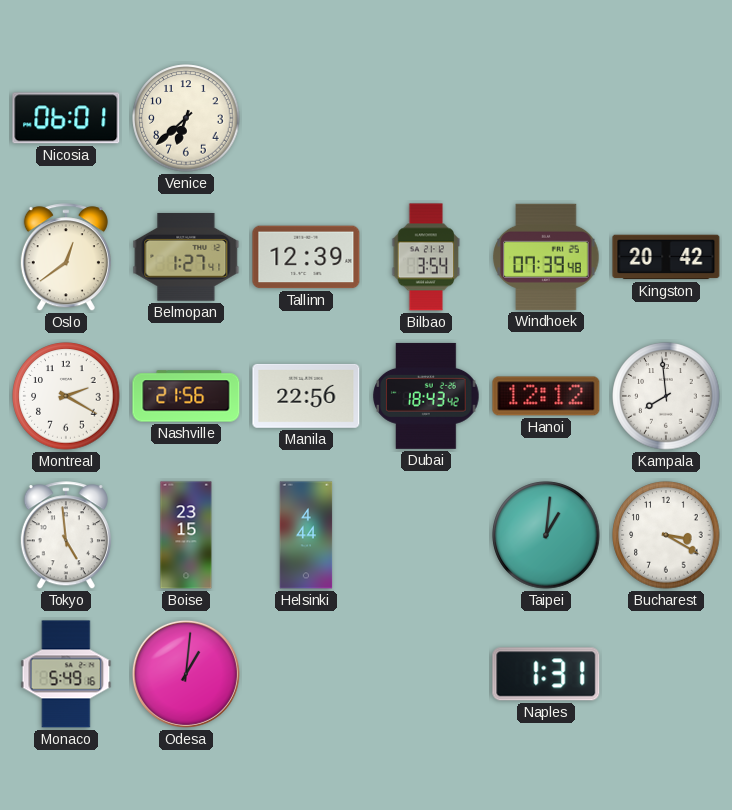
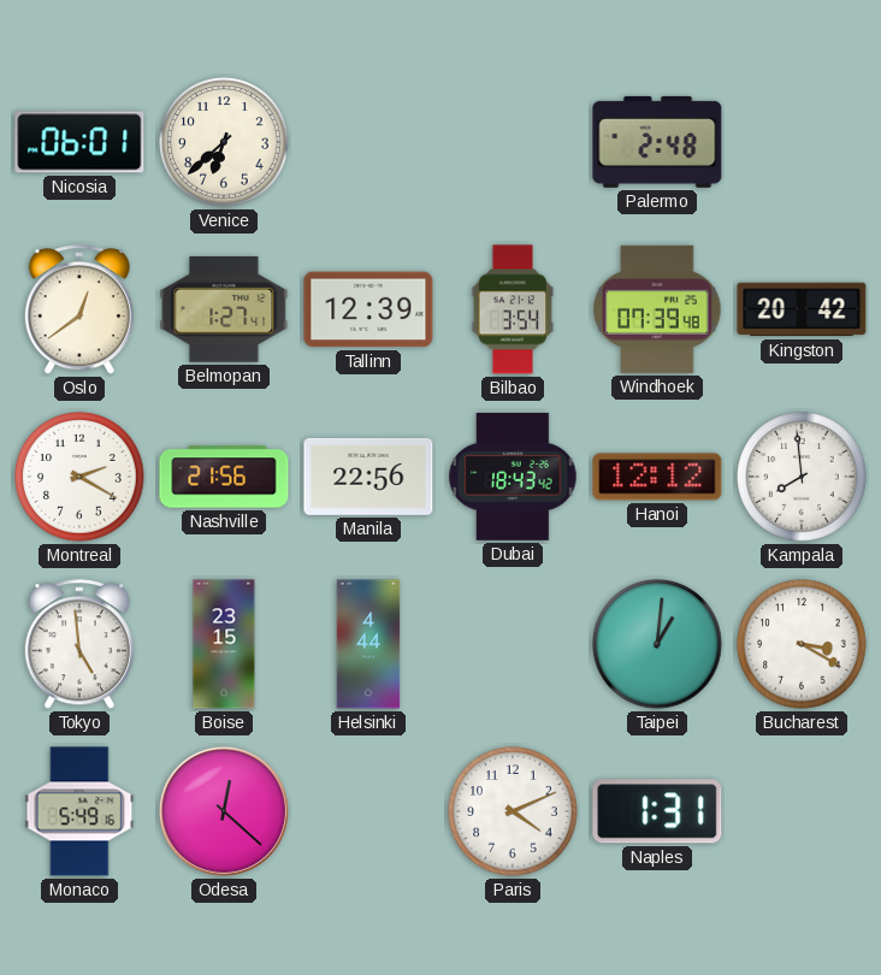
Palermo: none -> 2:48 (657, 142)
Odesa: 1:01 -> 12:22 (224, 811)
Paris: none -> 4:11 (513, 811)
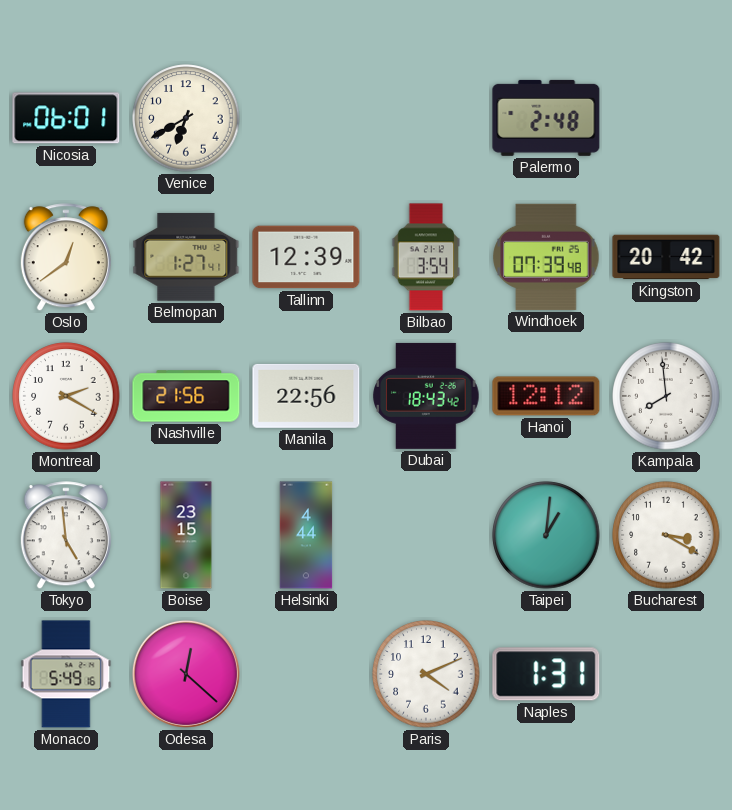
Venice: 6:38 -> 6:40 (186, 118)
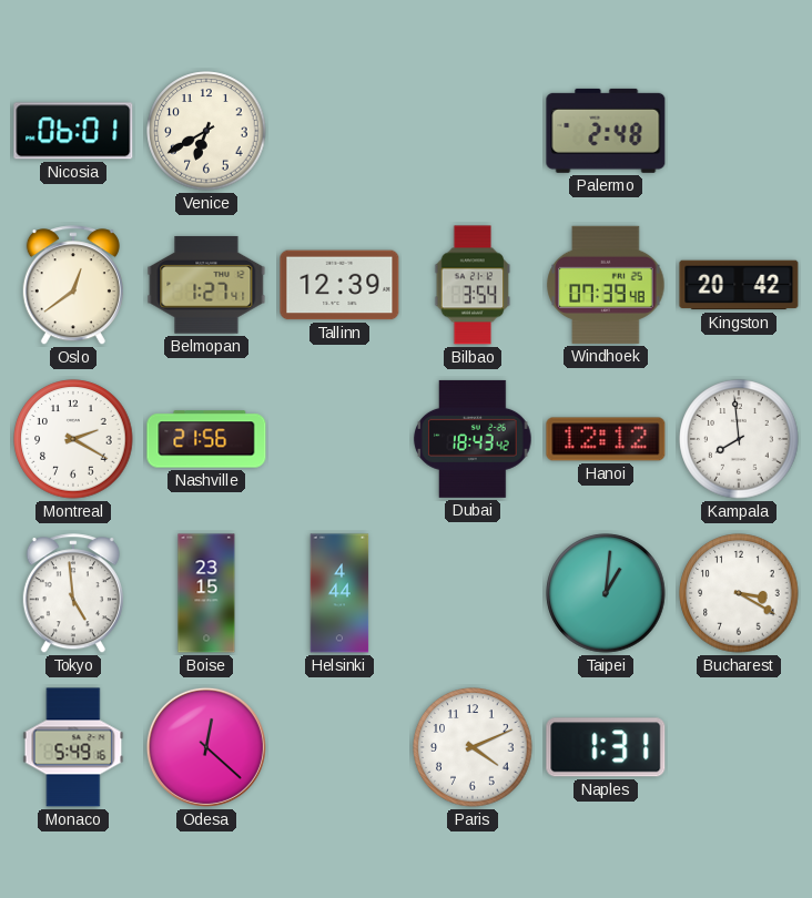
Manila: 22:56 -> none (306, 396)
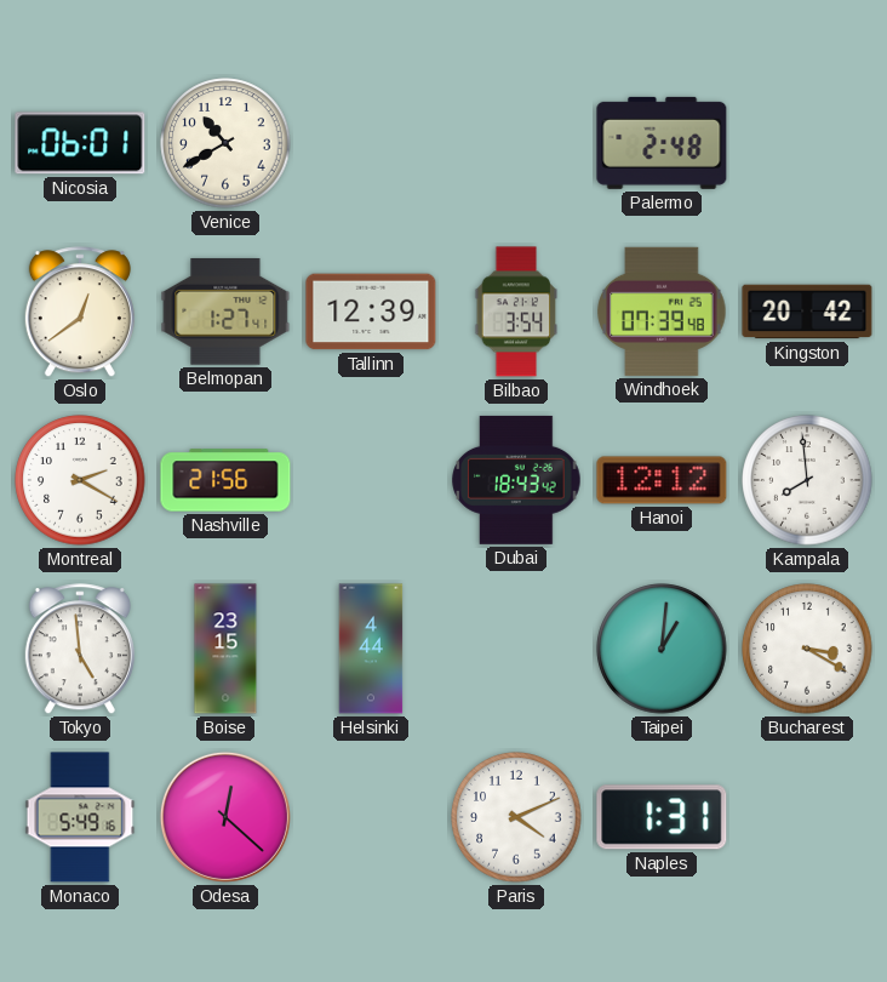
Venice: 6:40 -> 10:40 (225, 143)
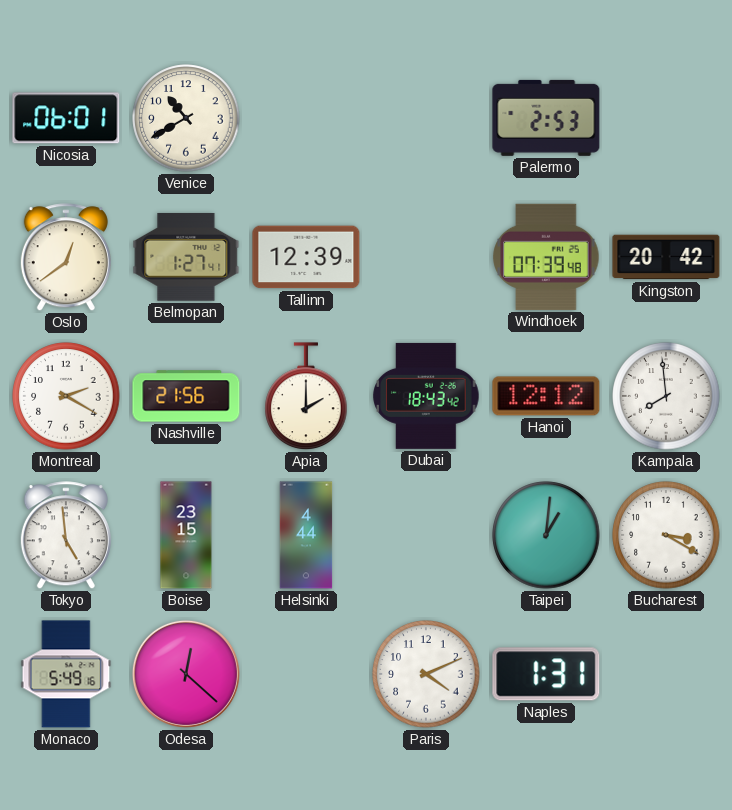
Palermo: 2:48 -> 2:53 (546, 118)
Bilbao: 3:54 -> none (516, 312)
Apia: none -> 2:00 (306, 397)
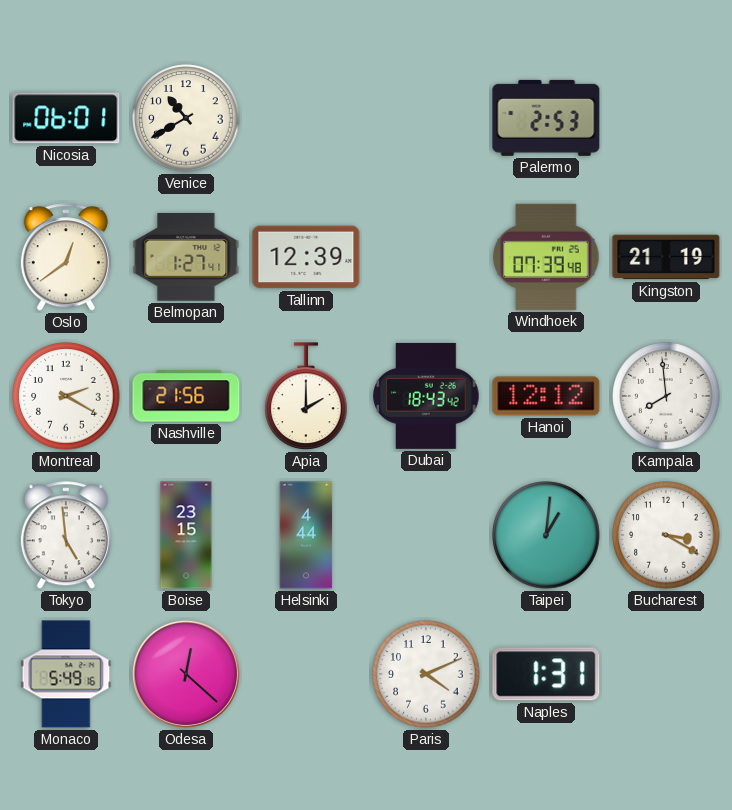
Kingston: 20:42 -> 21:19 (666, 257)
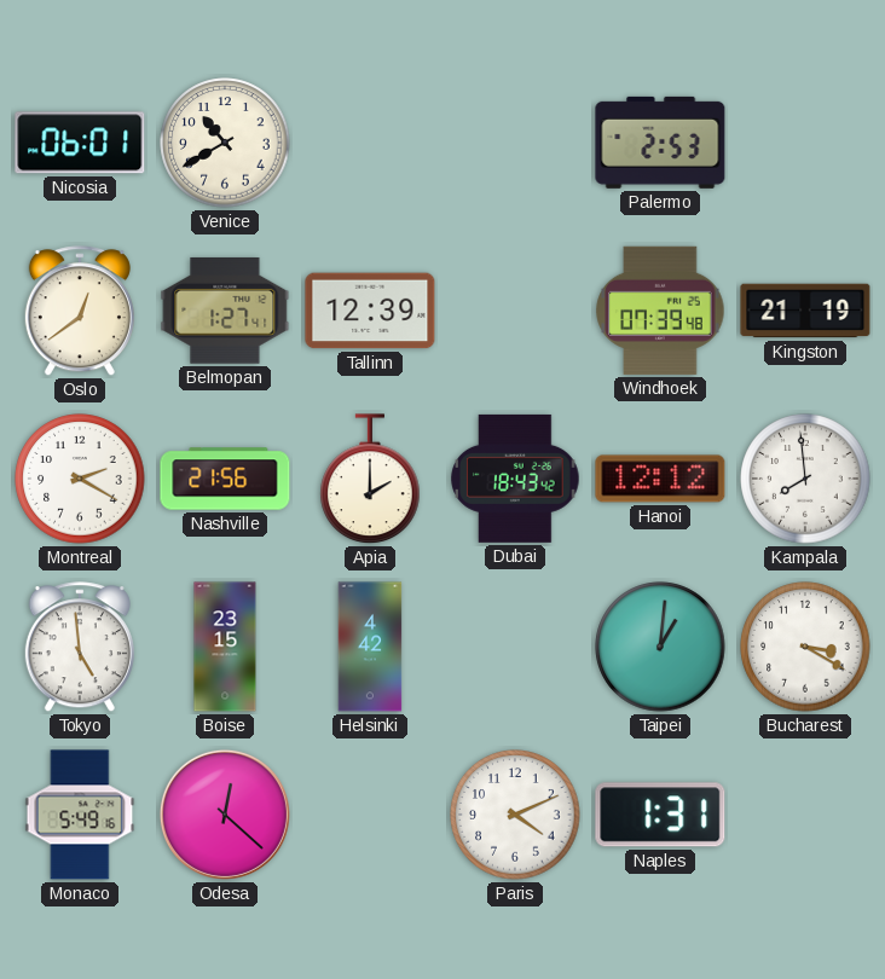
Helsinki: 4:44 -> 4:42 (370, 647)
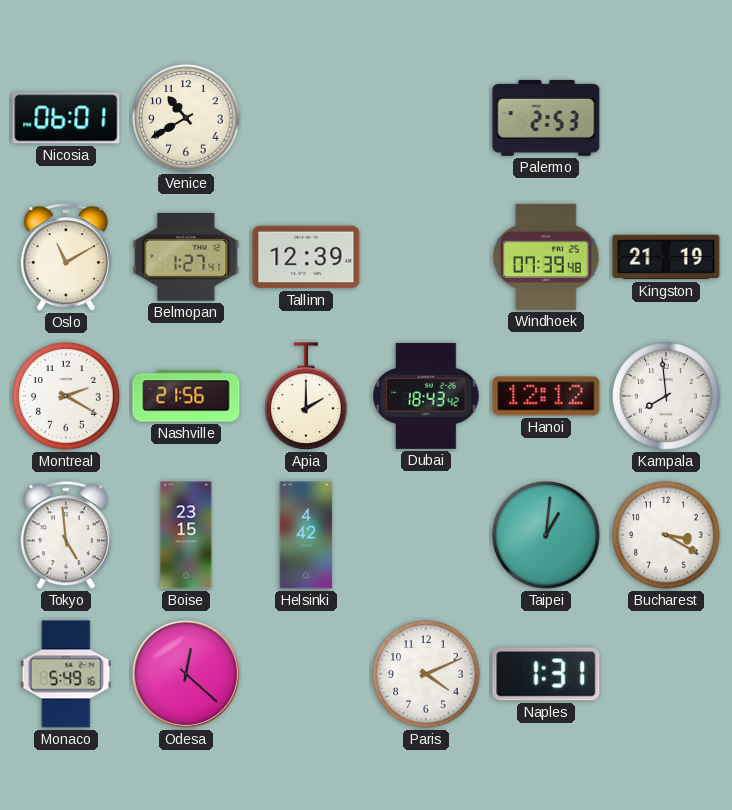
Oslo: 12:39 -> 11:10 (66, 258)
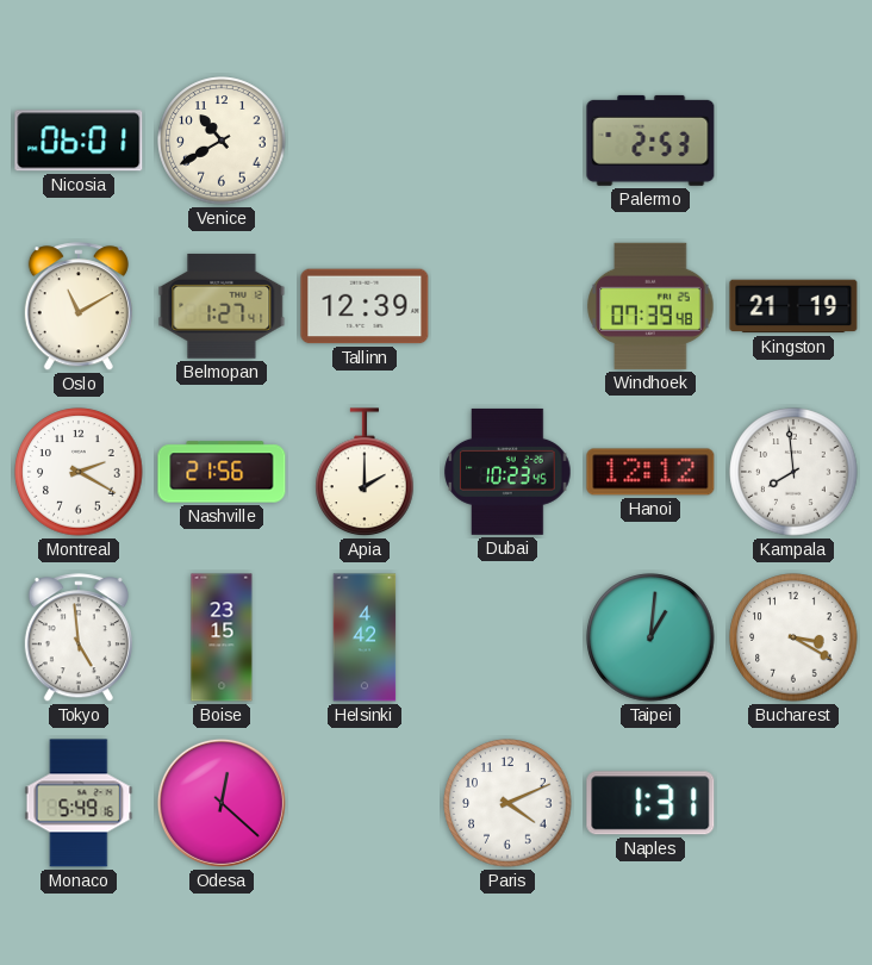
Dubai: 18:43 -> 10:23 (507, 472)
